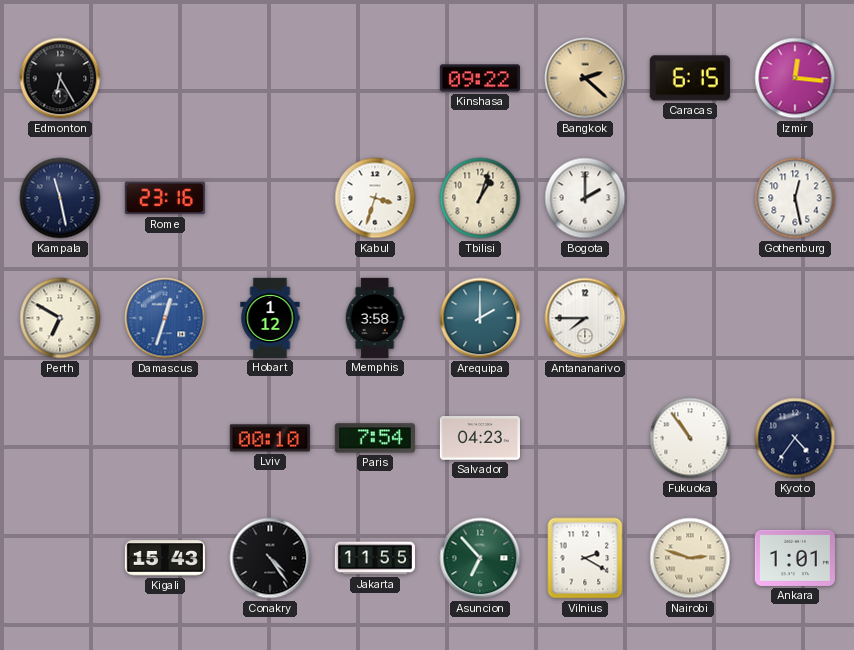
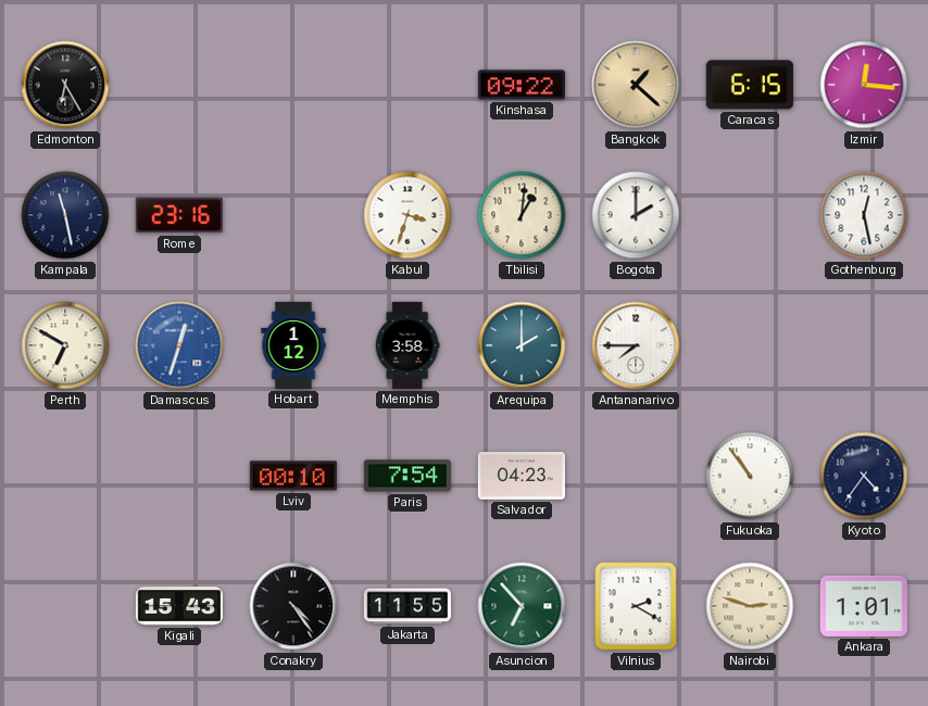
Bangkok: 2:22 -> 1:22 (636, 85)
Tbilisi: 1:03 -> 1:01 (522, 215)
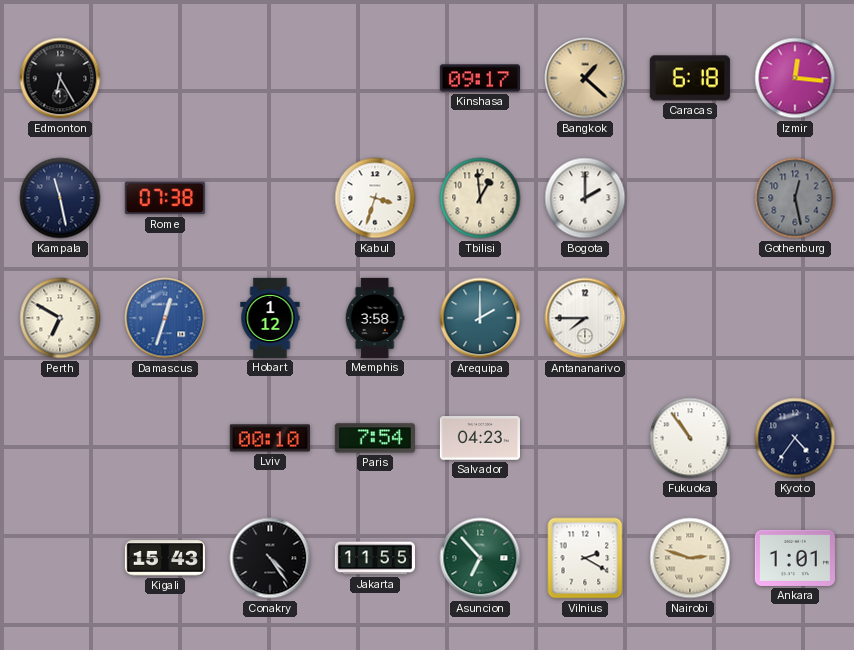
Kinshasa: 09:22 -> 09:17 (480, 78)
Caracas: 6:15 -> 6:18 (690, 78)
Rome: 23:16 -> 07:38 (165, 198)
Tbilisi: 1:01 -> 12:59 (480, 198)
Gothenburg dial: white -> grey (795, 198)
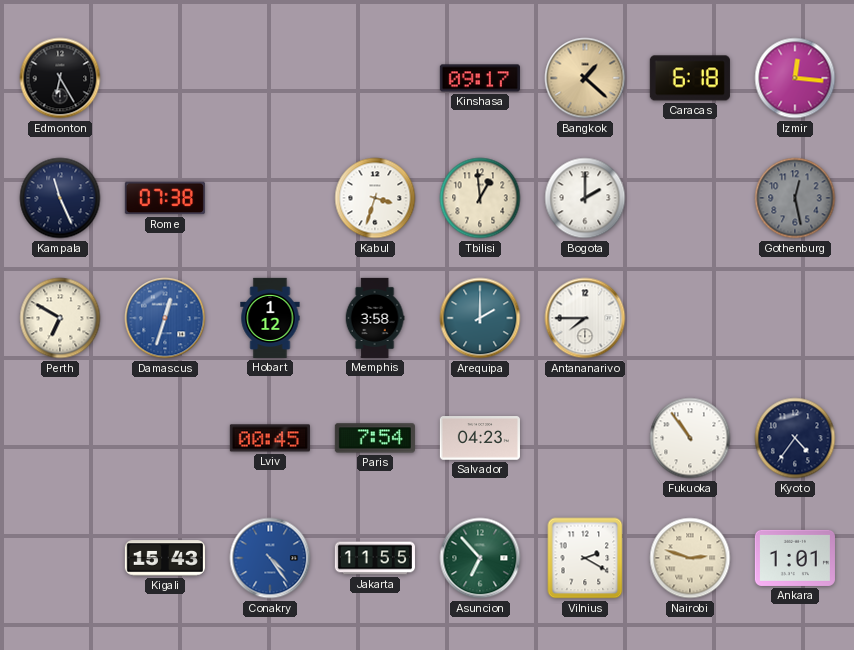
Kampala: 11:28 -> 11:26 (60, 198)
Lviv: 00:10 -> 00:45 (270, 438)
Conakry dial: black -> blue (270, 558)
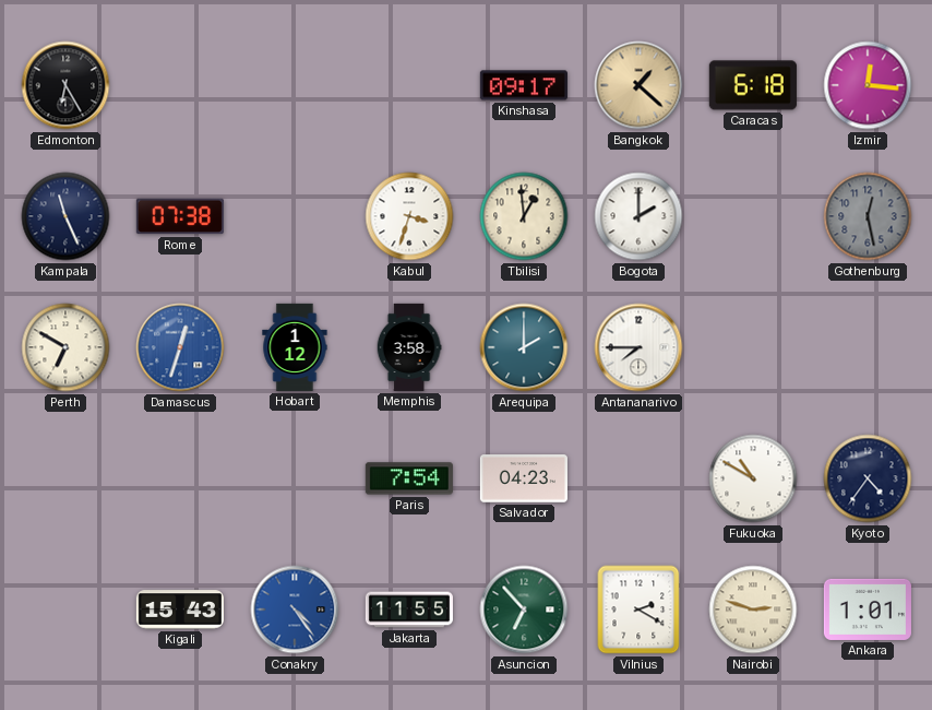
Lviv: 00:45 -> none (270, 438)
Fukuoka: 10:54 -> 10:50 (753, 478)
